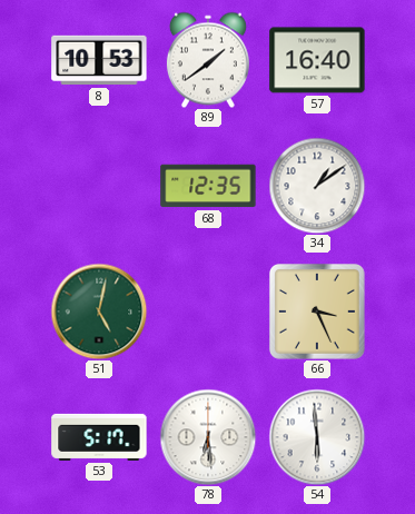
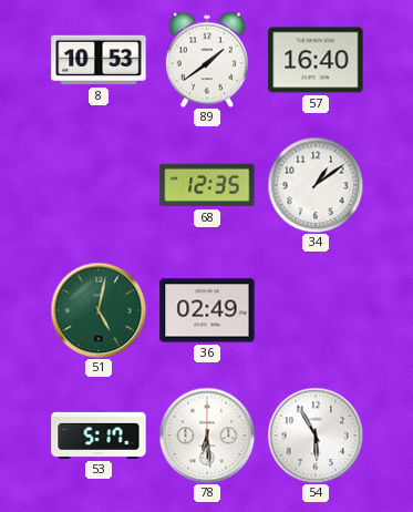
36: none -> 02:49 (207, 310)
66: 3:26 -> none (317, 312)
54: 5:59 -> 5:55 (316, 436)
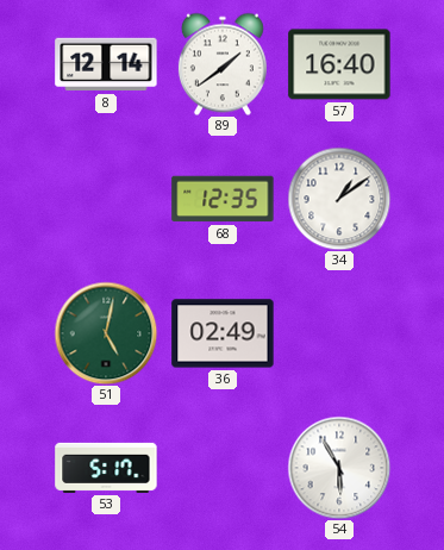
8: 10:53 -> 12:14 (106, 64)
78: 6:29 -> none (207, 436)
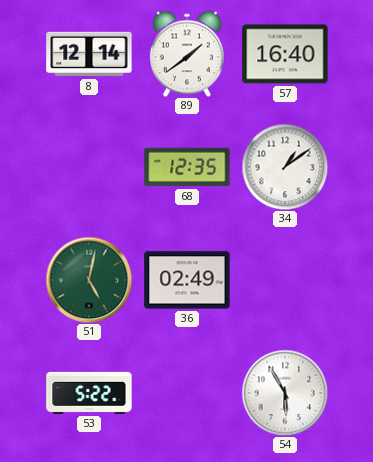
53: 5:17 -> 5:22 (89, 393)
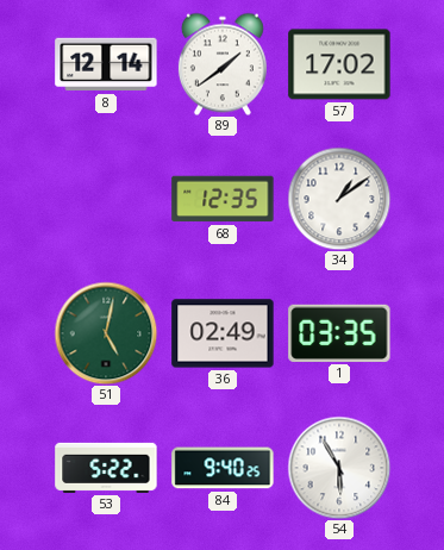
57: 16:40 -> 17:02 (339, 64)
1: none -> 03:35 (339, 333)
84: none -> 9:40 (223, 468)
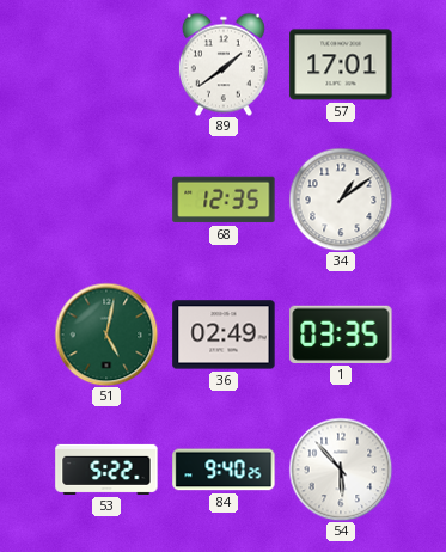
8: 12:14 -> none (106, 64)
57: 17:02 -> 17:01 (341, 65)
54: 5:55 -> 5:53 (341, 470)
